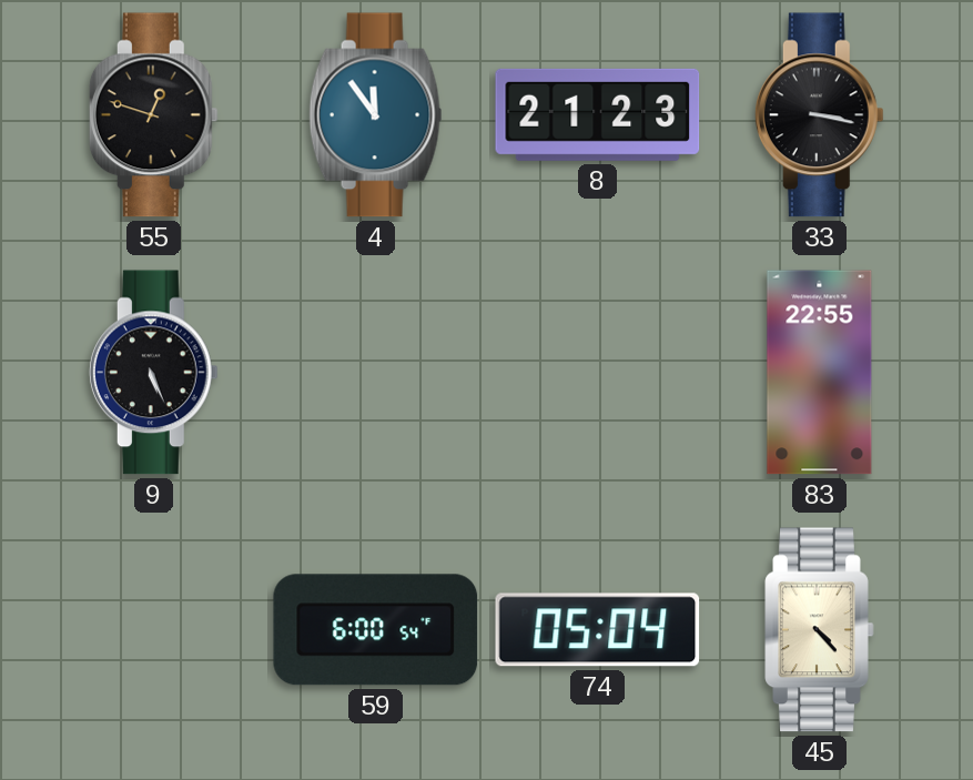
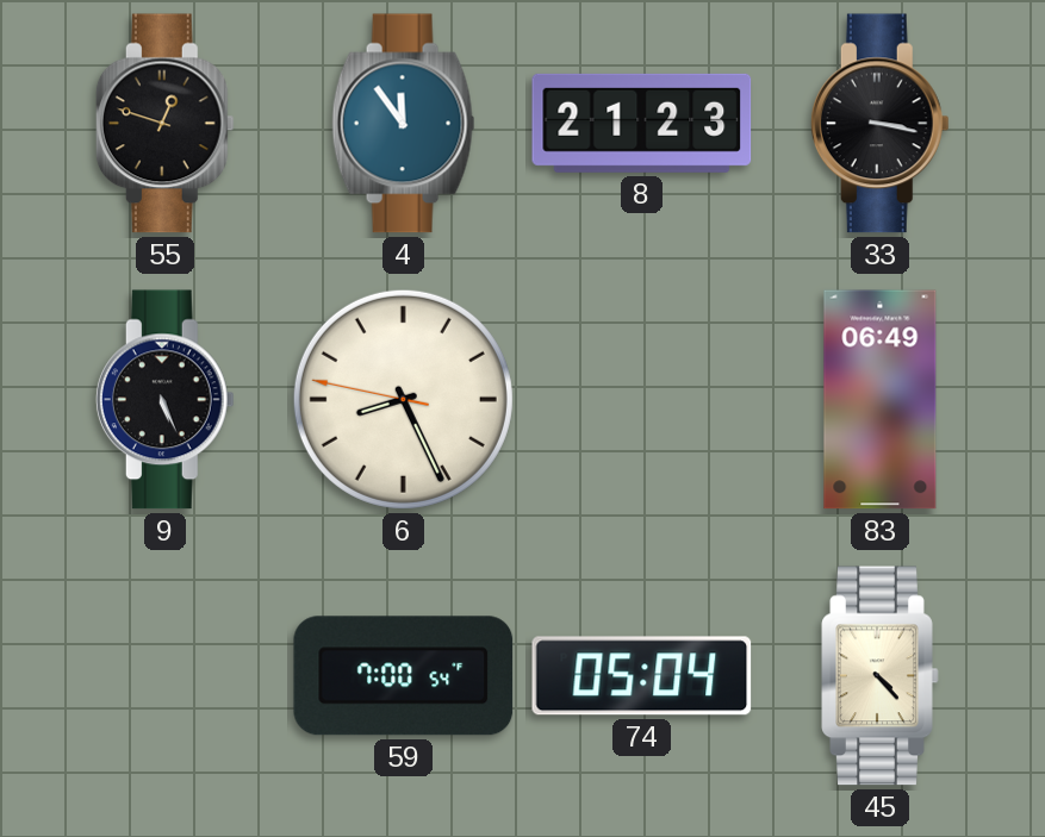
6: none -> 8:25 (403, 399)
83: 22:55 -> 06:49 (881, 400)
59: 6:00 -> 7:00 (404, 676)
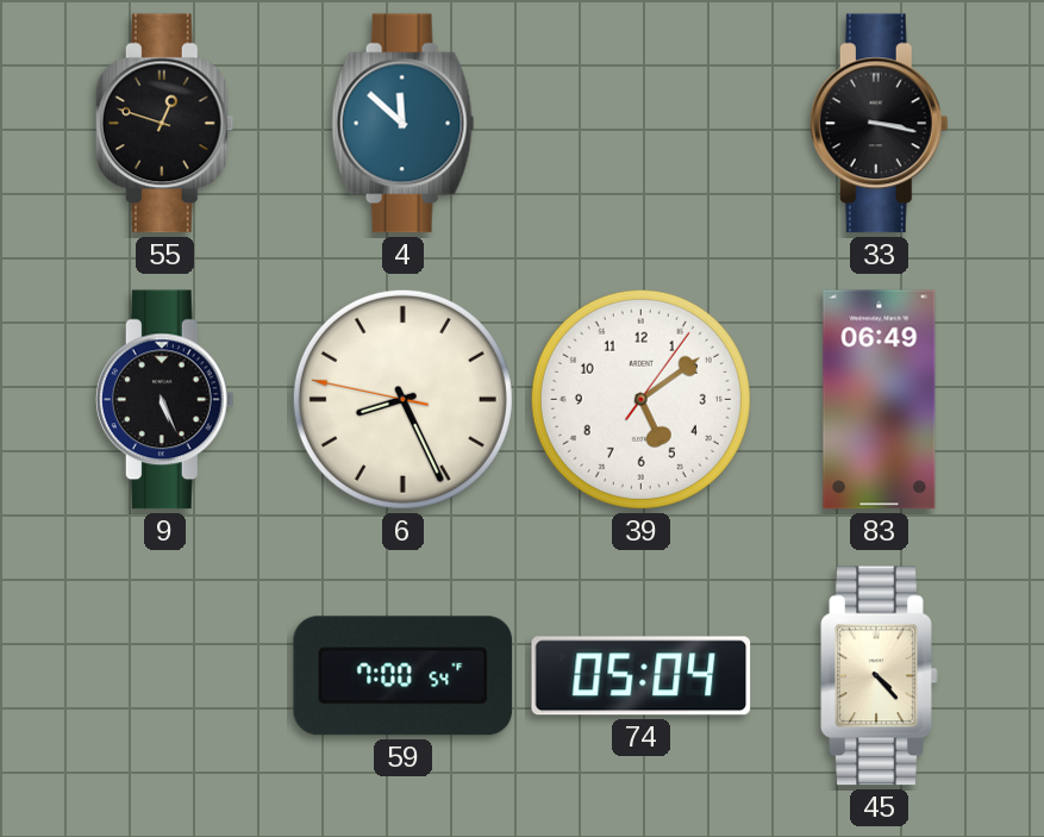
4: 11:54 -> 11:52 (404, 124)
8: 21:23 -> none (642, 123)
39: none -> 5:09 (640, 399)
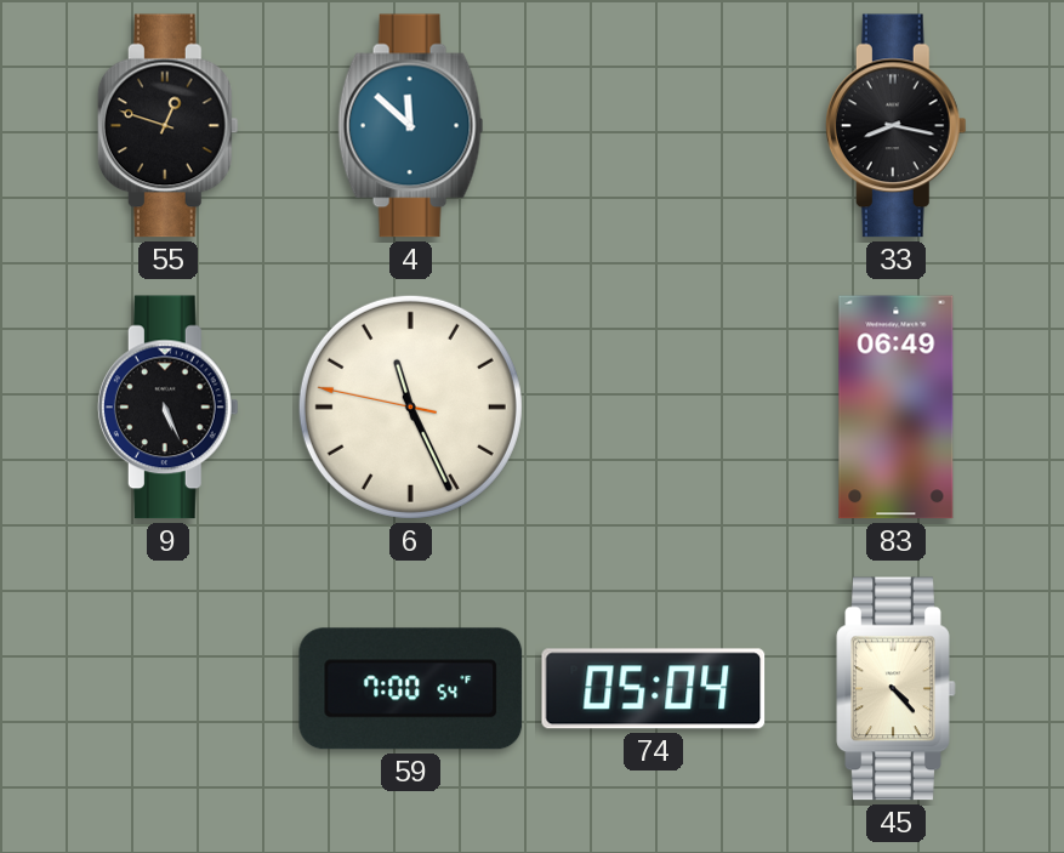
33: 3:17 -> 8:17 (895, 126)
6: 8:25 -> 11:25 (410, 406)
39: 5:09 -> none (640, 399)
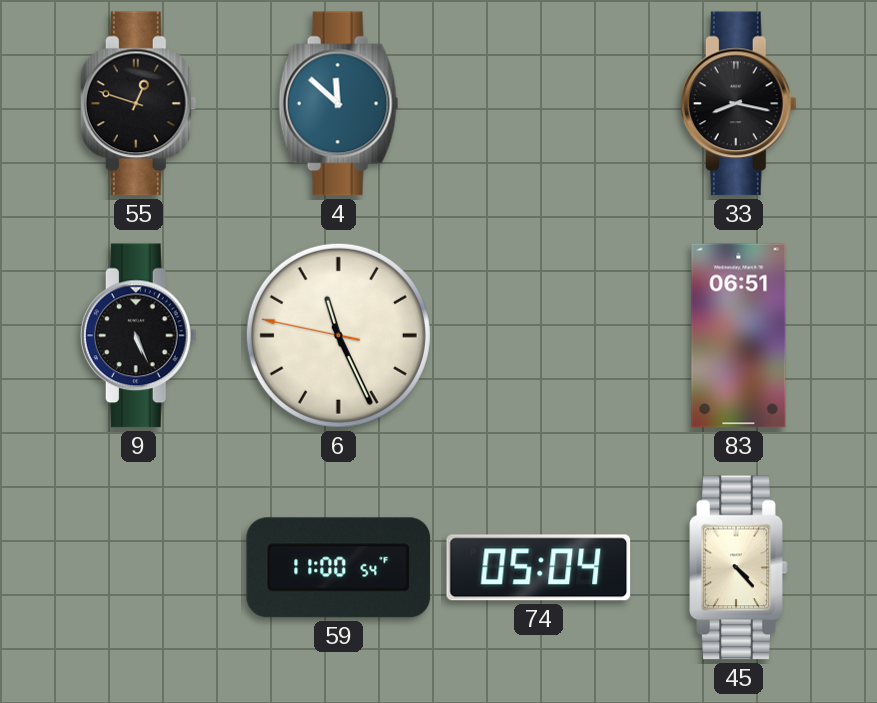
83: 06:49 -> 06:51 (739, 336)
59: 7:00 -> 11:00 (339, 568)
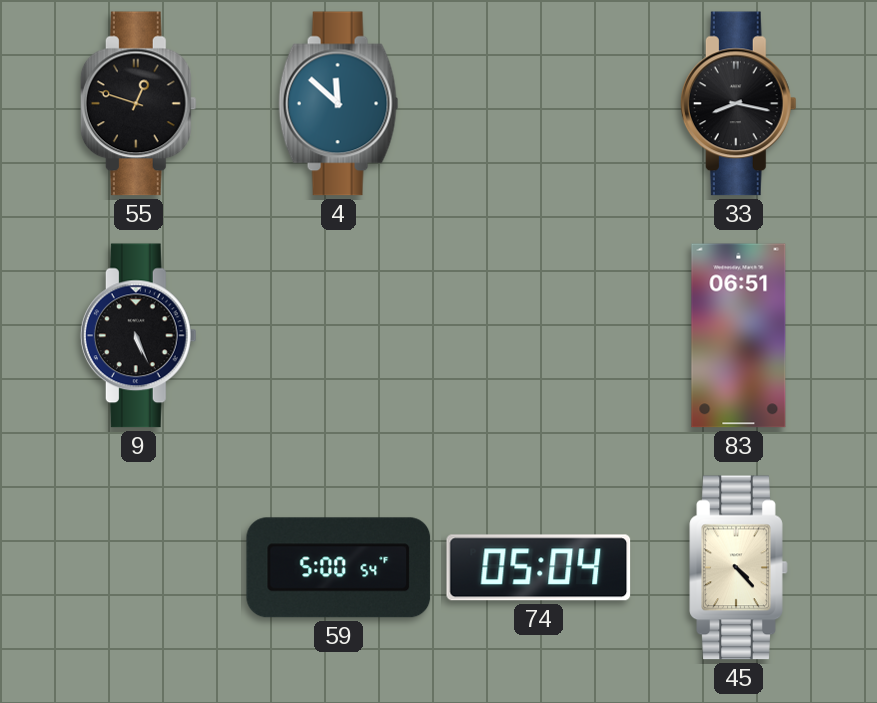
6: 11:25 -> none (338, 335)
59: 11:00 -> 5:00 (339, 568)
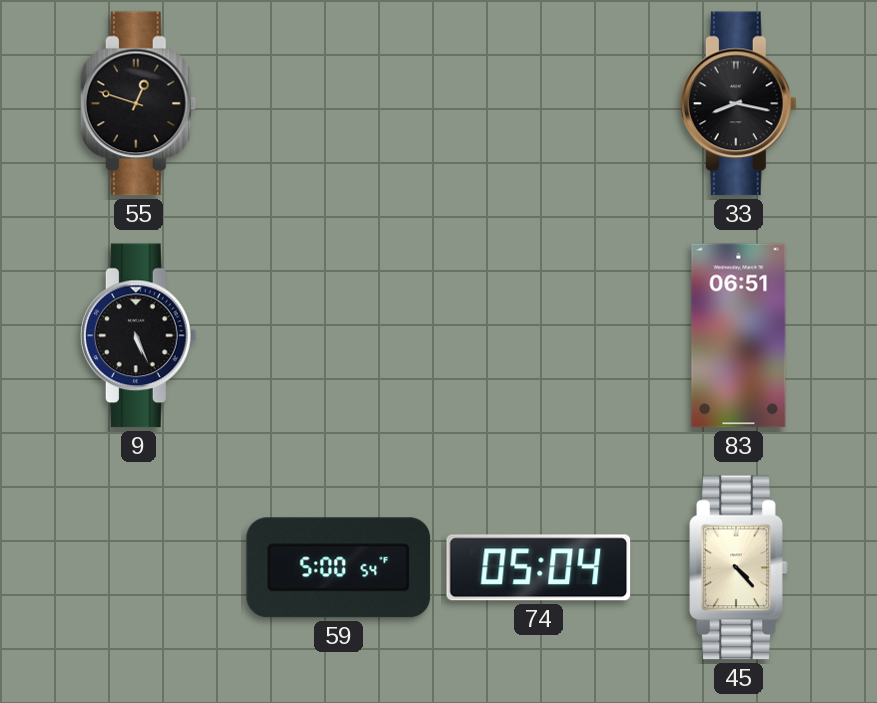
4: 11:52 -> none (339, 104)
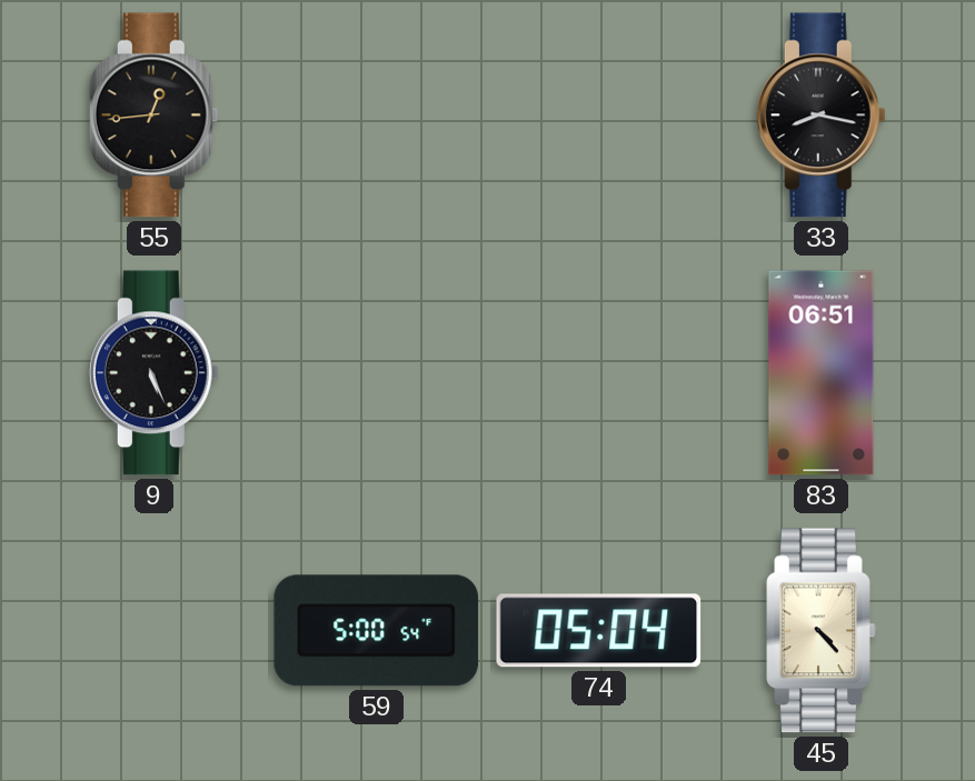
55: 12:48 -> 12:44 (153, 116)
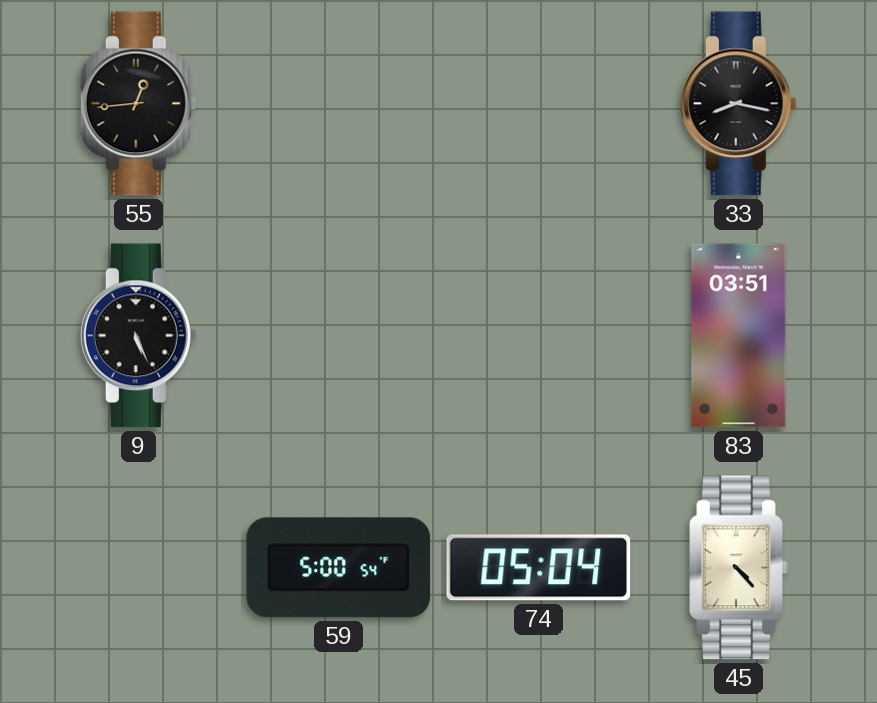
83: 06:51 -> 03:51 (739, 336)
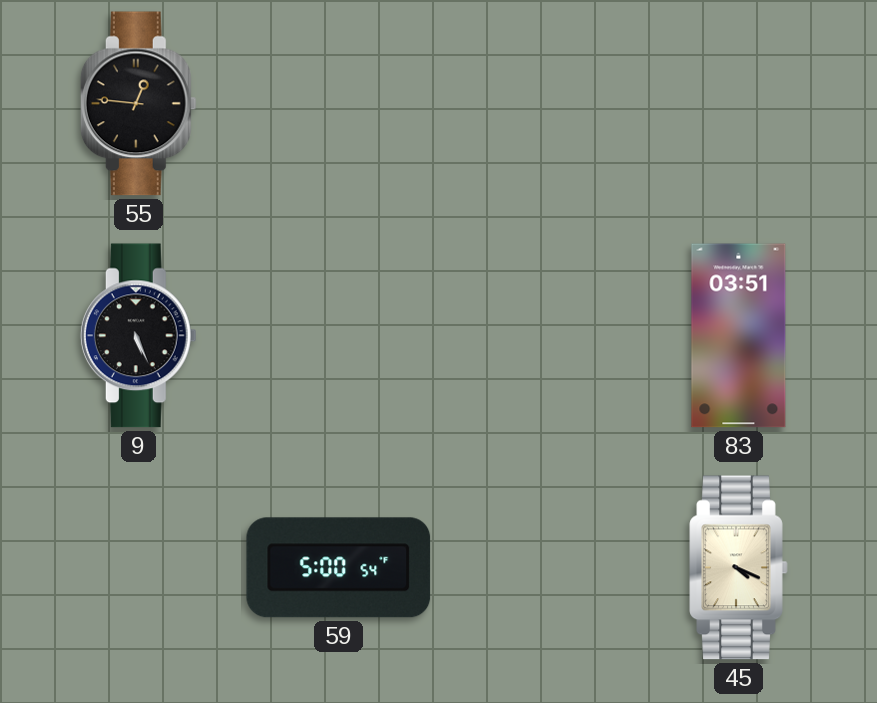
55: 12:44 -> 12:46 (138, 104)
33: 8:17 -> none (738, 104)
74: 05:04 -> none (539, 568)
45: 4:23 -> 4:19 (739, 568)
